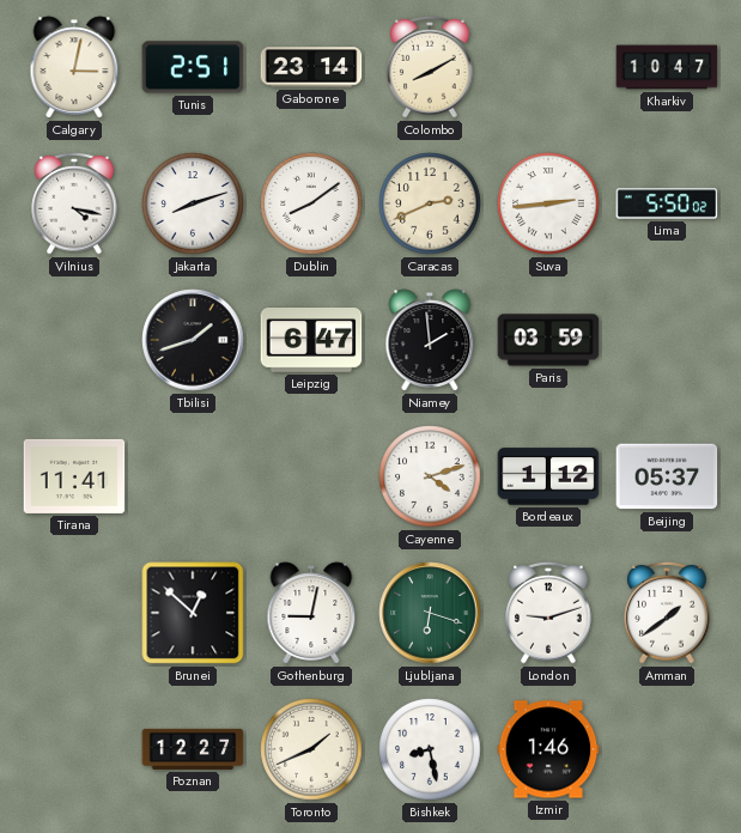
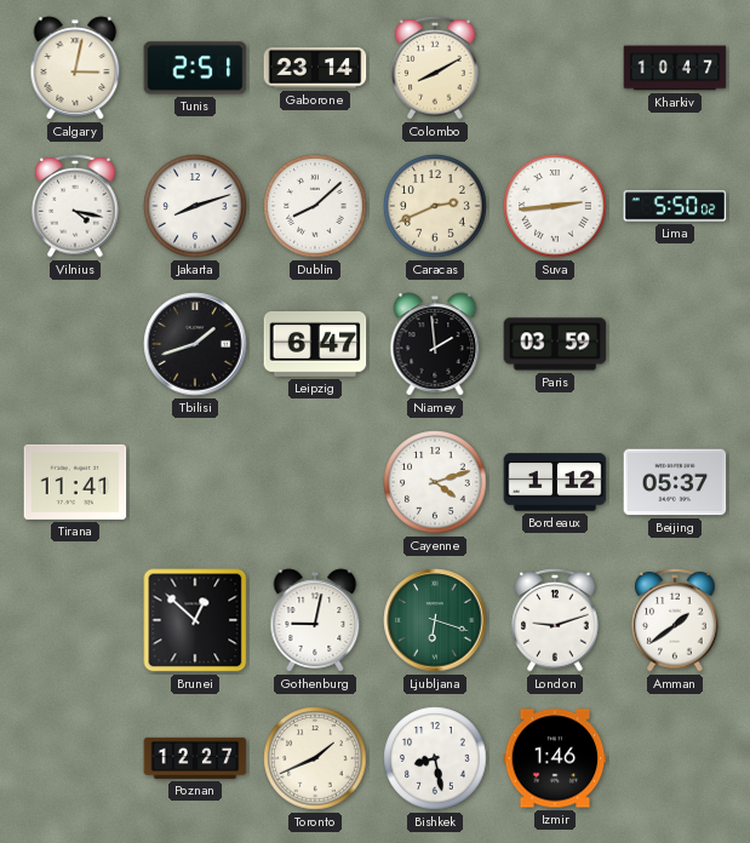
Dublin: 8:09 -> 8:08 (315, 206)
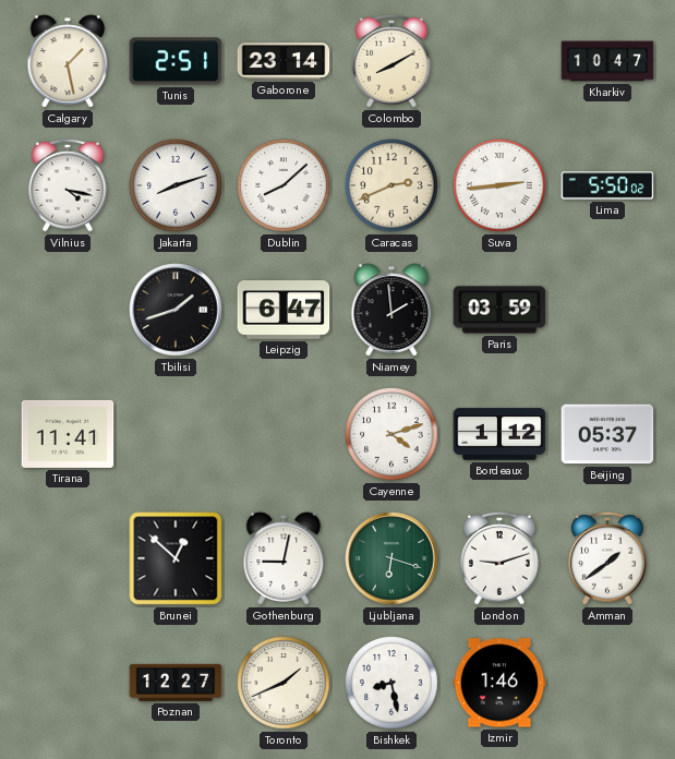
Calgary: 3:02 -> 1:28 (68, 61)
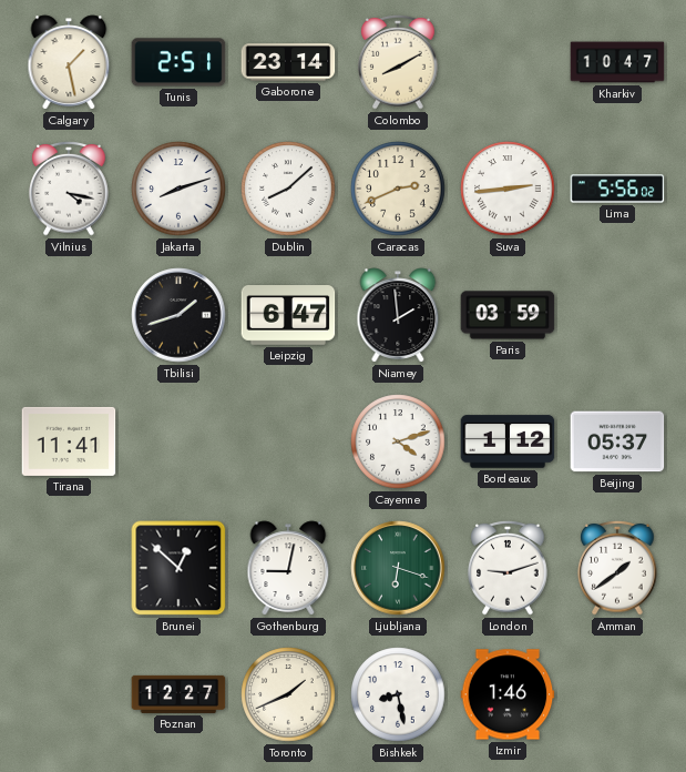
Lima: 5:50 -> 5:56 (617, 189)
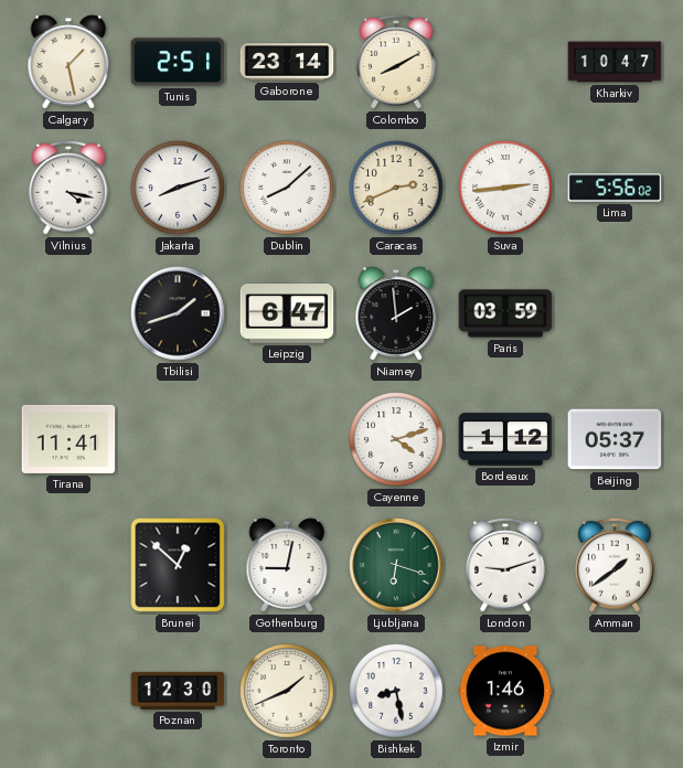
Poznan: 12:27 -> 12:30 (178, 691)
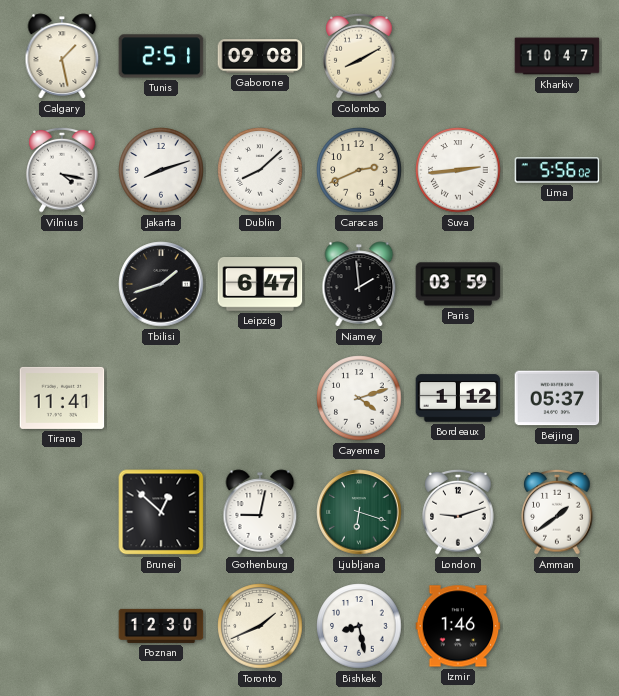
Gaborone: 23:14 -> 09:08 (260, 56)
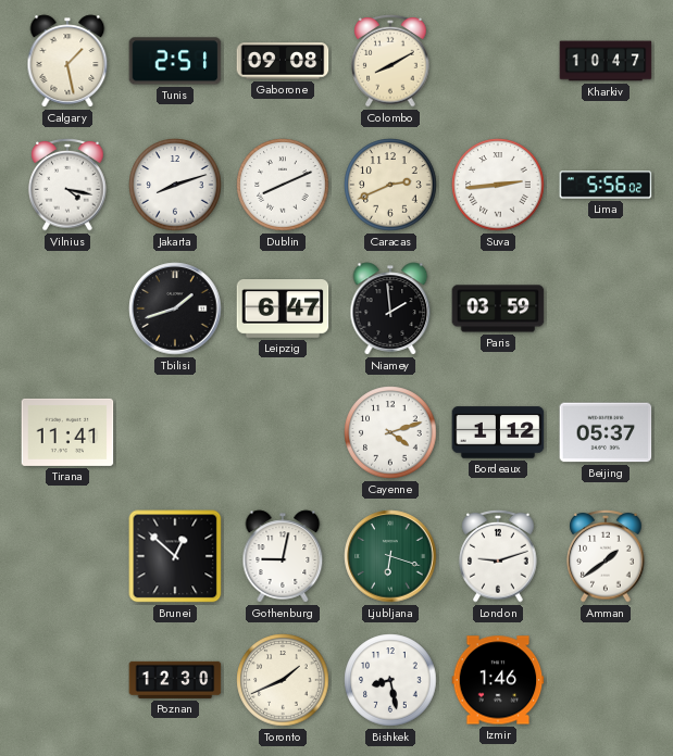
Dublin: 8:08 -> 8:11 (283, 185)
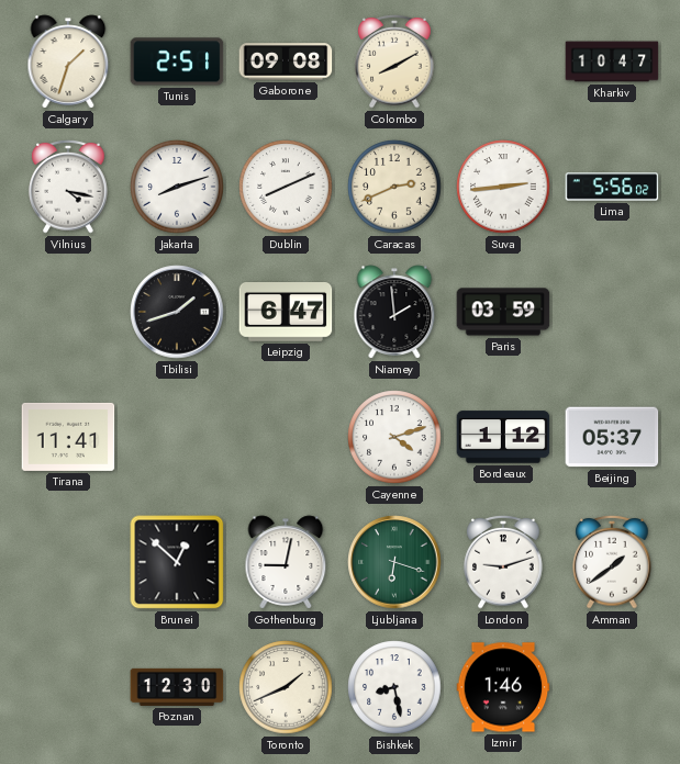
Calgary: 1:28 -> 1:33 (68, 61)
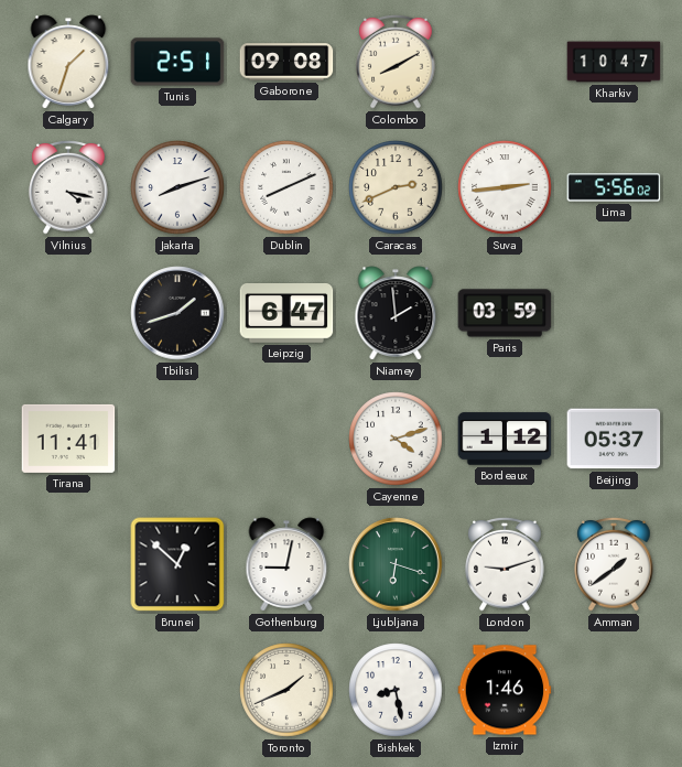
Poznan: 12:30 -> none (177, 687)
